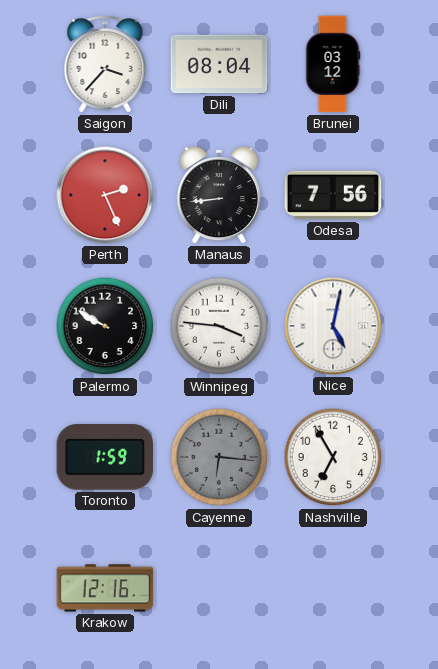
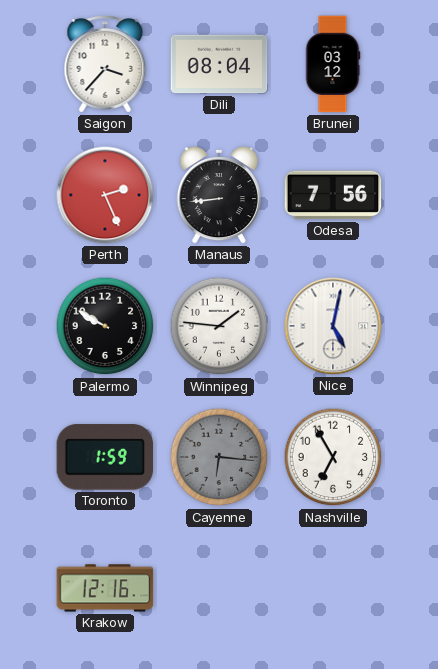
Winnipeg: 3:46 -> 1:46 (219, 326)
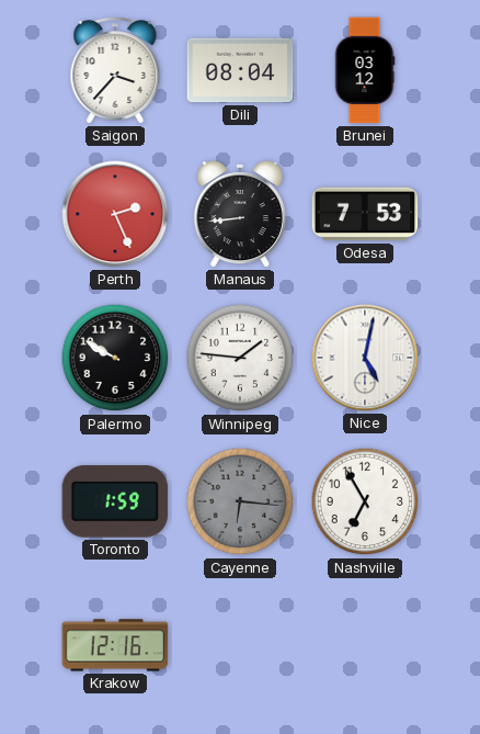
Odesa: 7:56 -> 7:53 (365, 214)
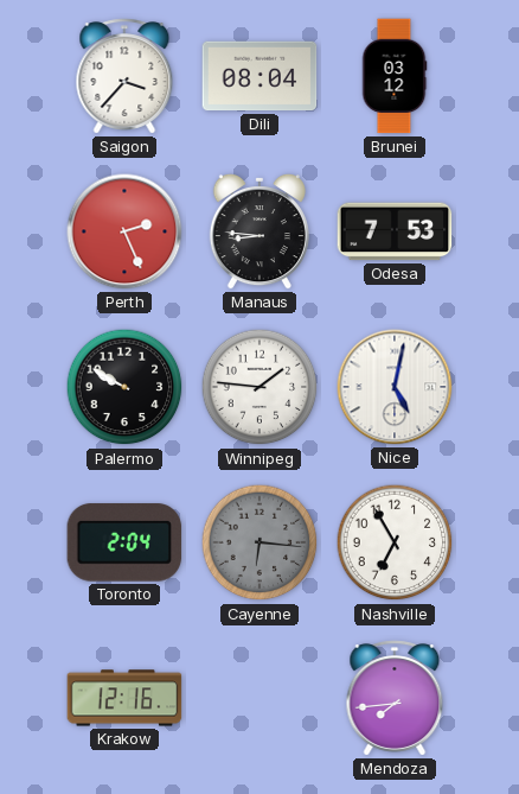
Manaus: 8:44 -> 8:46 (259, 231)
Toronto: 1:59 -> 2:04 (124, 542)
Mendoza: none -> 7:44 (395, 698)
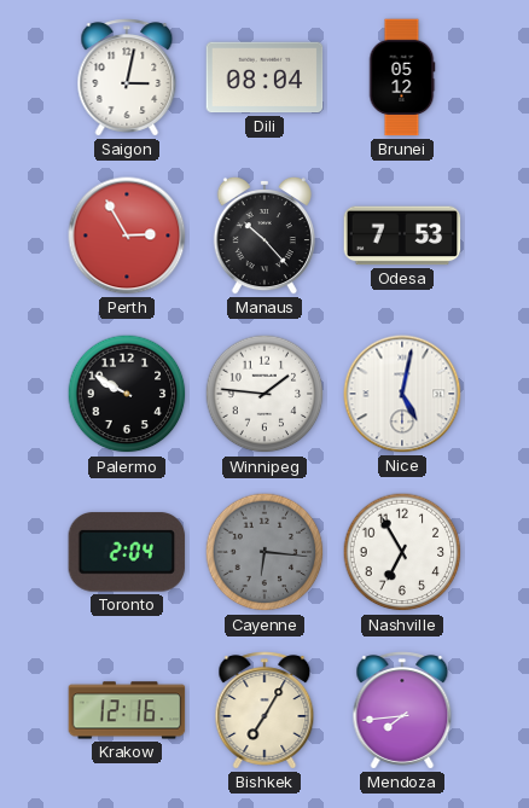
Saigon: 3:37 -> 3:02 (127, 77)
Brunei: 03:12 -> 05:12 (402, 77)
Perth: 2:26 -> 2:55 (127, 236)
Manaus: 8:46 -> 10:23 (264, 236)
Bishkek: none -> 7:05 (264, 710)
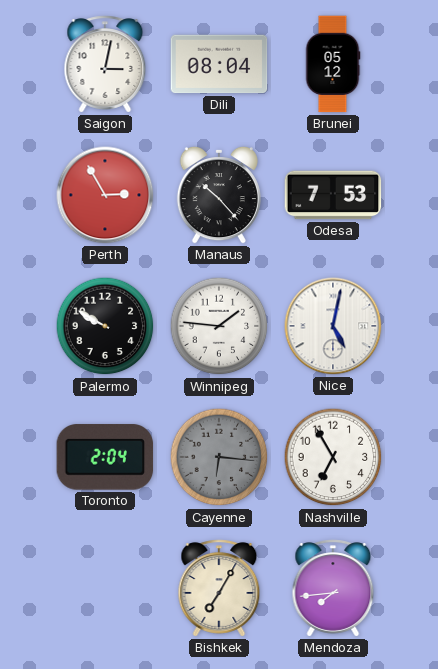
Krakow: 12:16 -> none (127, 710)
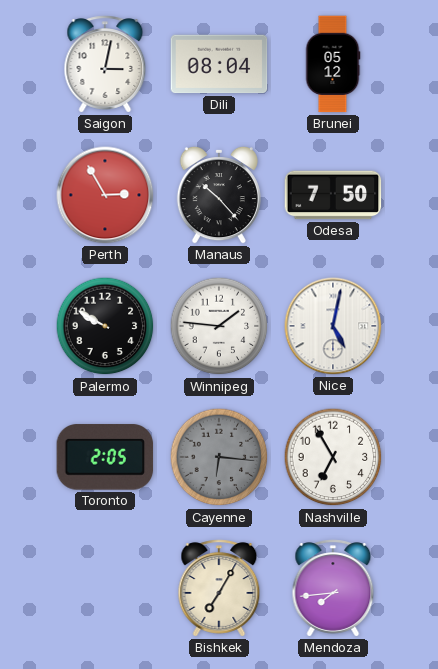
Odesa: 7:53 -> 7:50 (333, 195)
Toronto: 2:04 -> 2:05 (105, 457)
